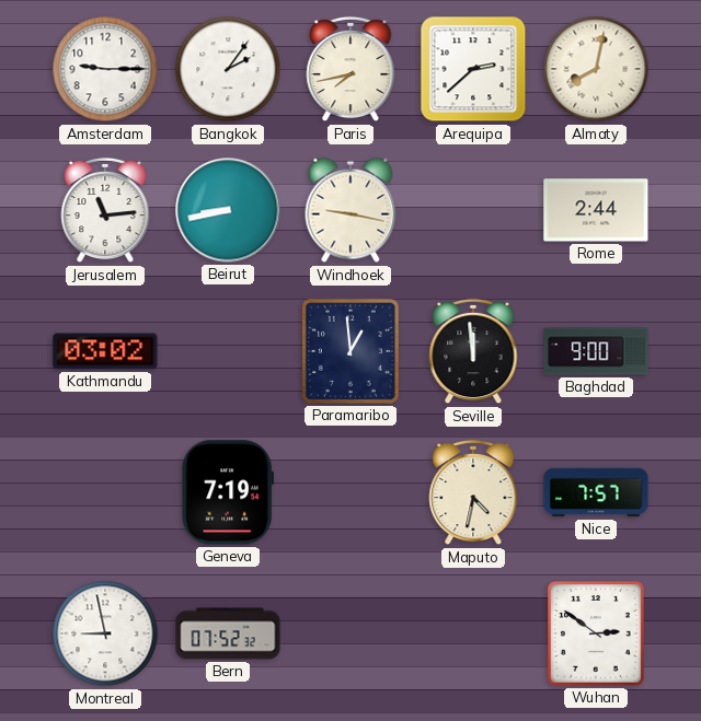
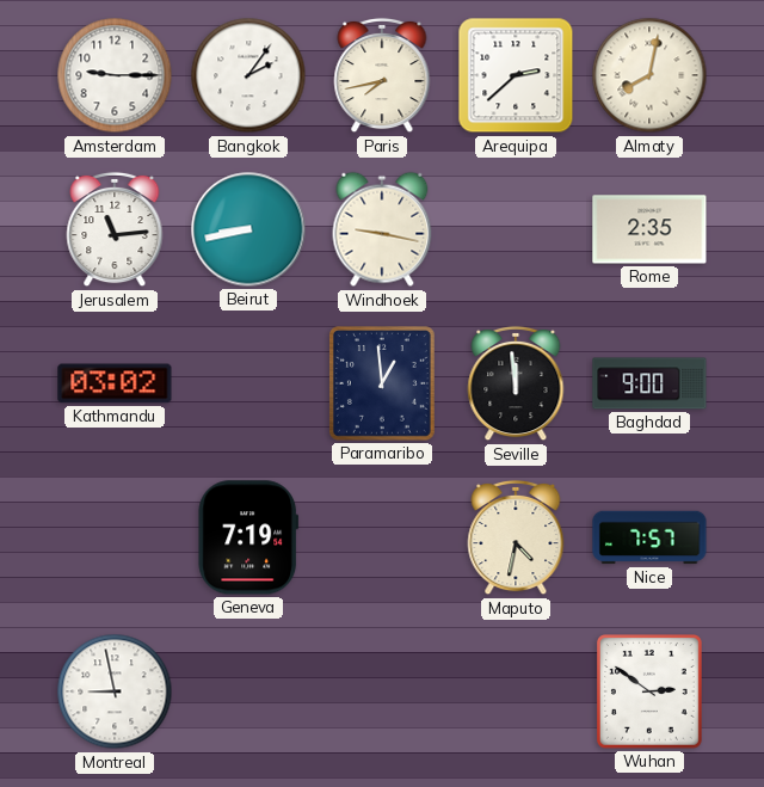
Rome: 2:44 -> 2:35 (649, 229)
Bern: 07:52 -> none (228, 633)
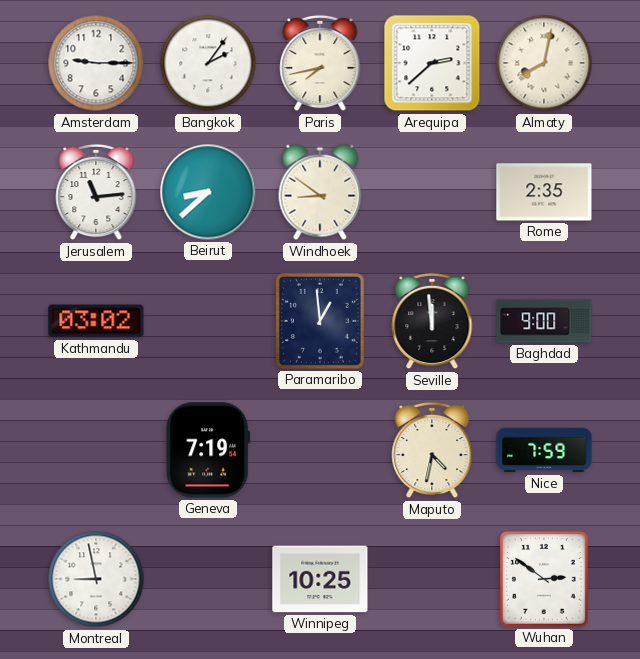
Beirut: 8:43 -> 8:38 (208, 192)
Windhoek: 9:17 -> 8:51 (320, 192)
Nice: 7:57 -> 7:59 (544, 450)
Winnipeg: none -> 10:25 (320, 579)
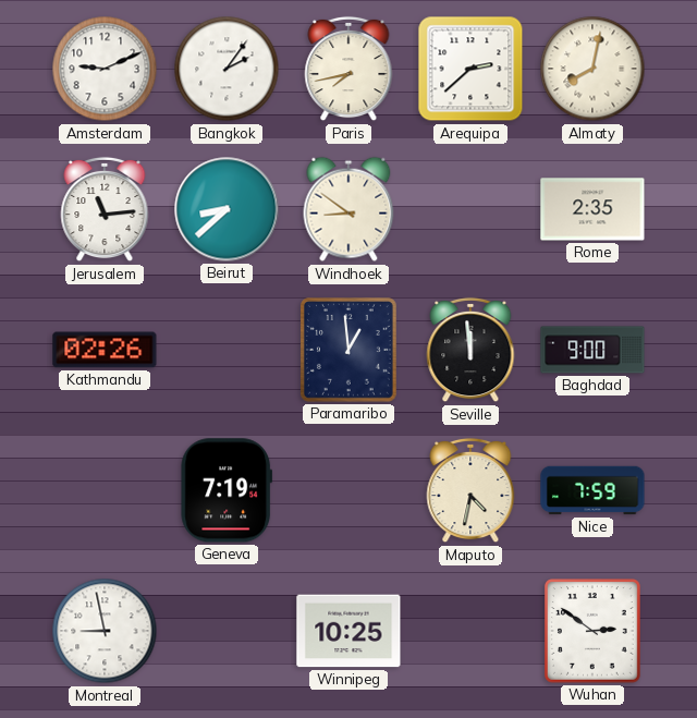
Amsterdam: 9:15 -> 9:11 (105, 69)
Kathmandu: 03:02 -> 02:26 (105, 350)
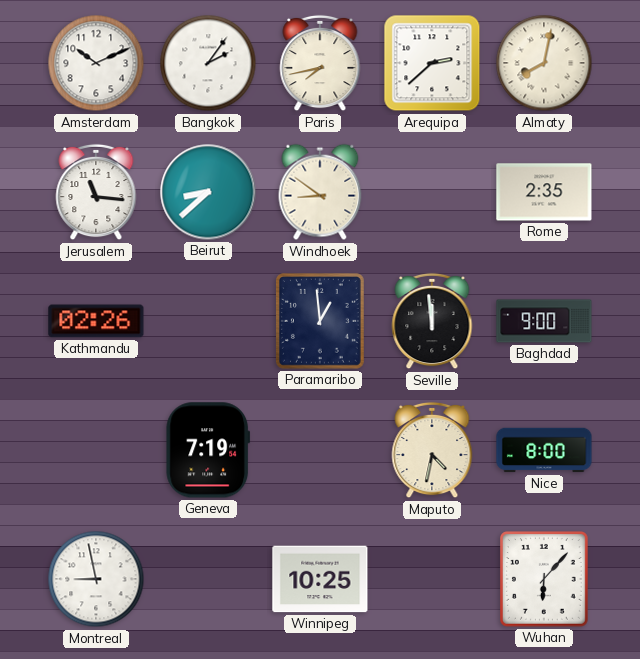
Amsterdam: 9:11 -> 10:11 (96, 63)
Jerusalem: 11:14 -> 11:16 (96, 192)
Nice: 7:59 -> 8:00 (544, 450)
Wuhan: 2:51 -> 6:07 (545, 580)
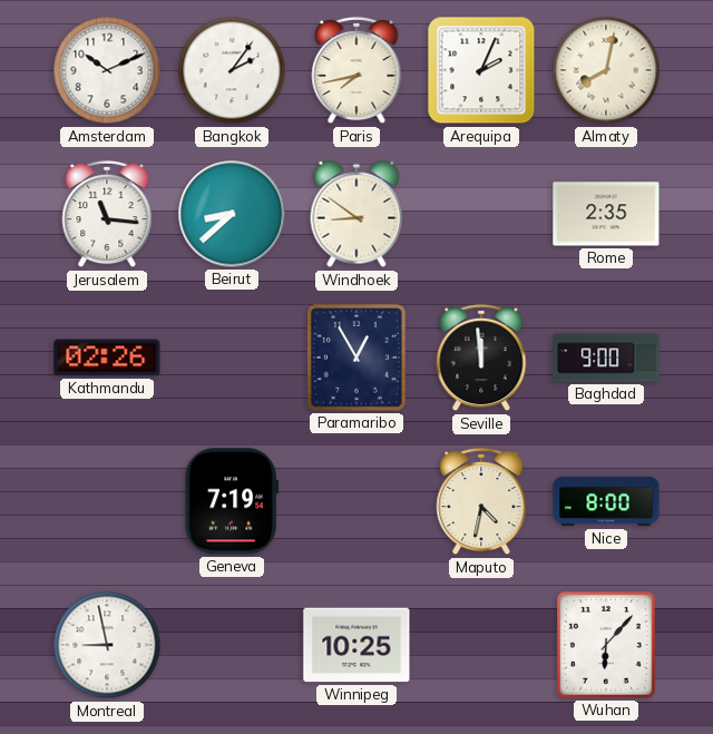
Arequipa: 2:38 -> 2:04 (481, 70)
Paramaribo: 12:59 -> 12:55 (358, 359)
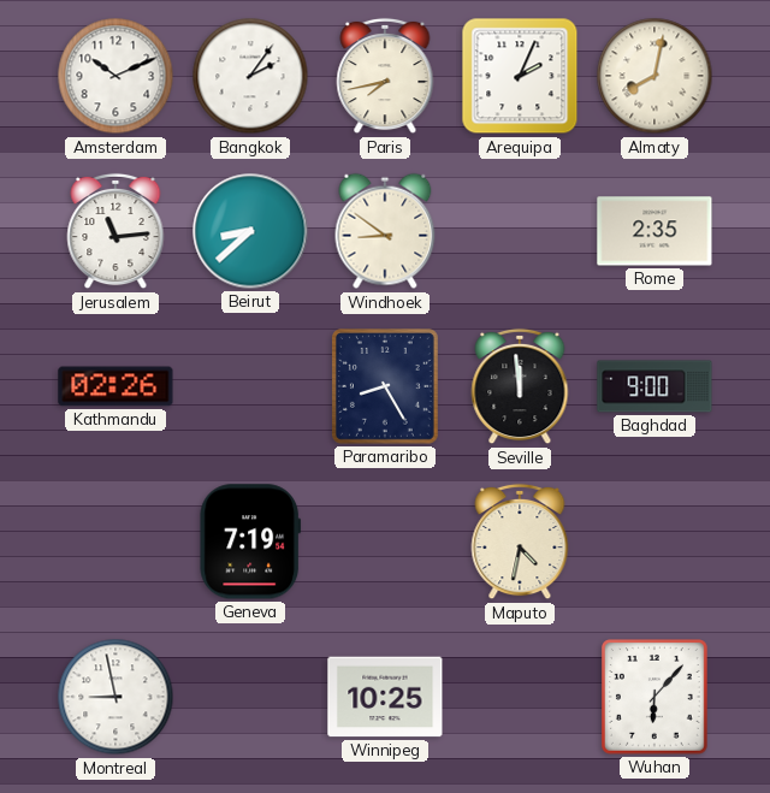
Jerusalem: 11:16 -> 11:14 (115, 231)
Paramaribo: 12:55 -> 8:25 (386, 387)
Nice: 8:00 -> none (606, 501)
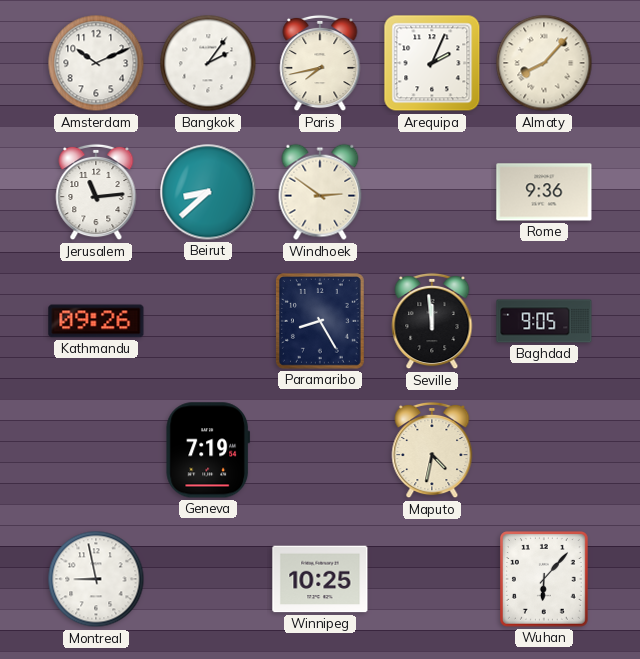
Almaty: 8:02 -> 8:07 (544, 63)
Windhoek: 8:51 -> 2:51 (320, 192)
Rome: 2:35 -> 9:36 (544, 192)
Kathmandu: 02:26 -> 09:26 (96, 321)
Baghdad: 9:00 -> 9:05 (544, 321)
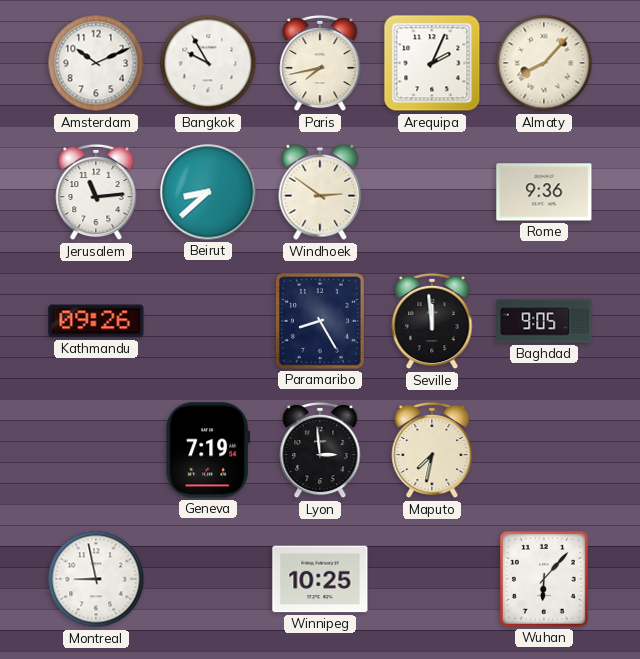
Bangkok: 2:06 -> 9:55 (208, 63)
Lyon: none -> 2:59 (320, 450)
Maputo: 4:32 -> 7:32 (432, 450)
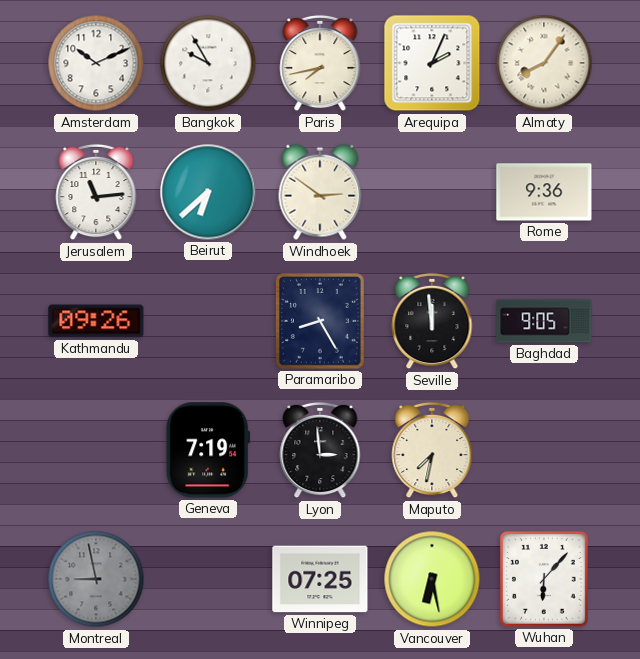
Almaty: 8:07 -> 8:06 (544, 63)
Beirut: 8:38 -> 6:38 (208, 192)
Montreal dial: white -> grey (96, 579)
Winnipeg: 10:25 -> 07:25 (320, 579)
Vancouver: none -> 6:28 (432, 579)
